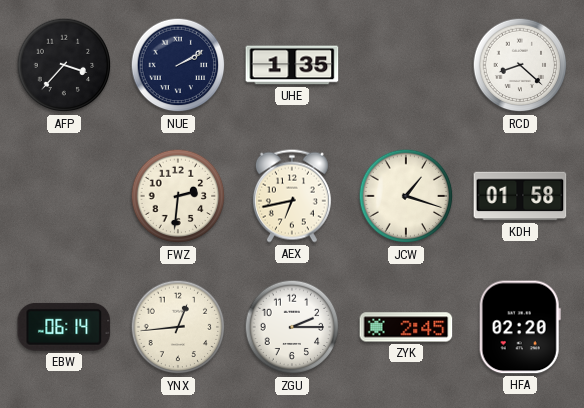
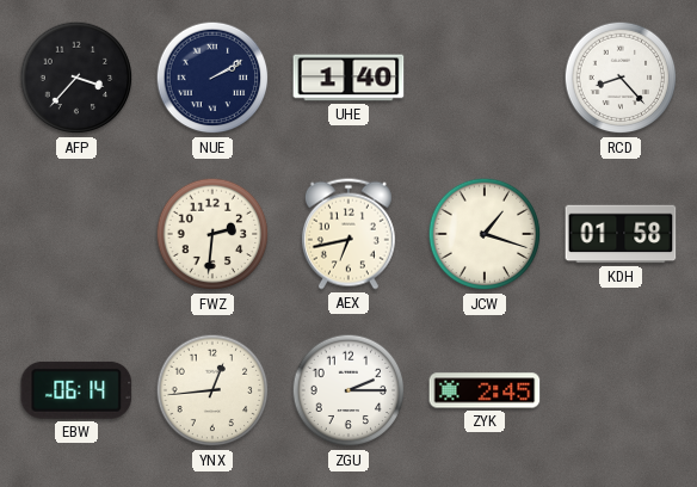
UHE: 1:35 -> 1:40 (348, 78)
RCD: 8:22 -> 8:23 (621, 78)
HFA: 02:20 -> none (520, 327)
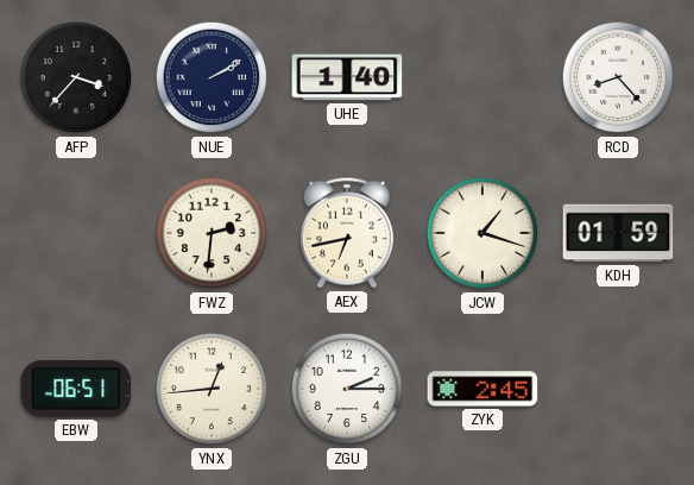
KDH: 01:58 -> 01:59 (618, 233)
EBW: 06:14 -> 06:51 (76, 389)
